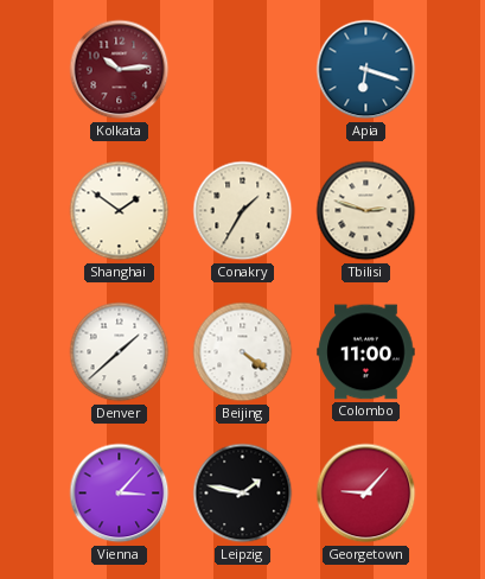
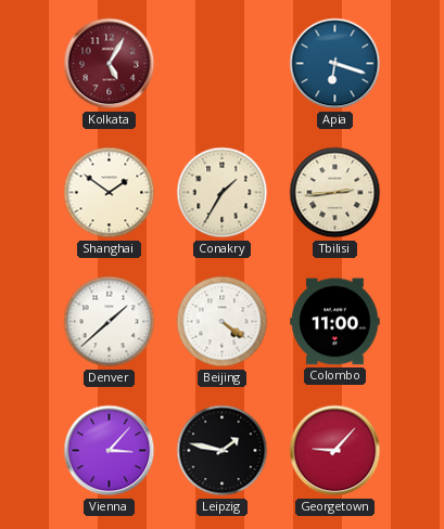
Kolkata: 10:14 -> 5:05 (110, 64)
Tbilisi: 2:48 -> 2:44 (335, 193)
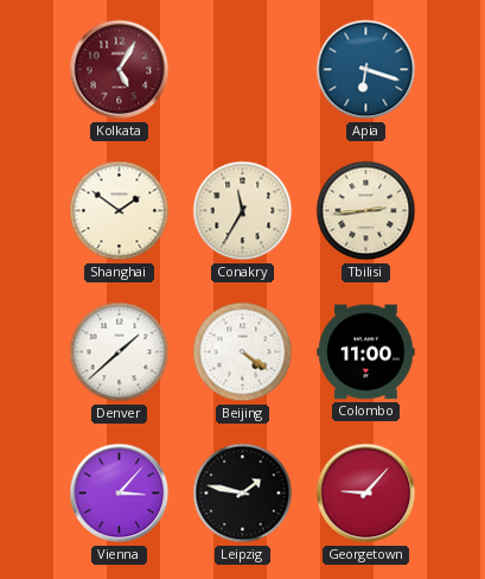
Conakry: 1:35 -> 11:35 (243, 211)
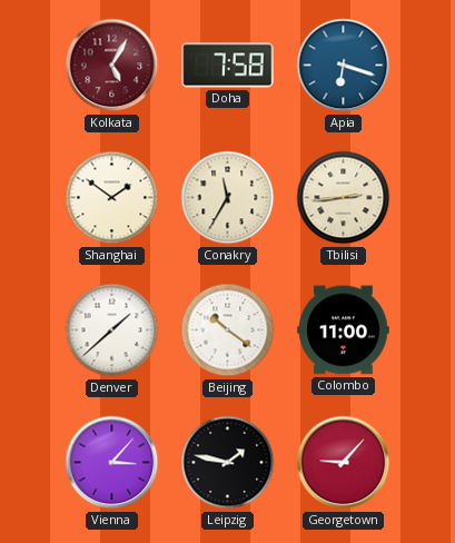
Doha: none -> 7:58 (228, 66)
Beijing: 4:21 -> 10:21 (228, 330)
